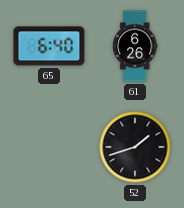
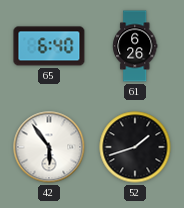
42: none -> 5:54 (49, 147)
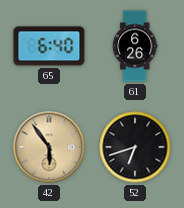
42 dial: white -> champagne (49, 147)
52: 1:42 -> 6:42 (135, 147)
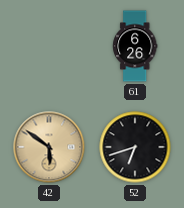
65: 6:40 -> none (49, 46)
42: 5:54 -> 5:51 (49, 147)
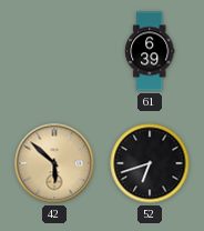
61: 6:26 -> 6:39 (150, 51)
42: 5:51 -> 5:52 (54, 163)
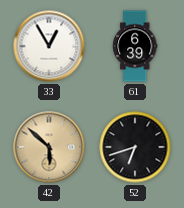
33: none -> 12:55 (49, 46)
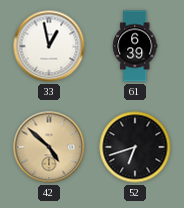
33: 12:55 -> 12:58 (49, 46)
42: 5:52 -> 4:52 (49, 147)
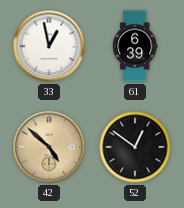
52: 6:42 -> 12:51 (135, 147)
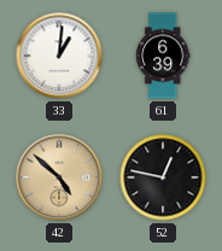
33: 12:58 -> 1:01 (59, 56)
52: 12:51 -> 12:47 (163, 177)
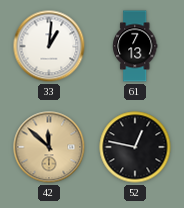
61: 6:39 -> 7:13 (135, 46)
42: 4:52 -> 11:52 (49, 147)
